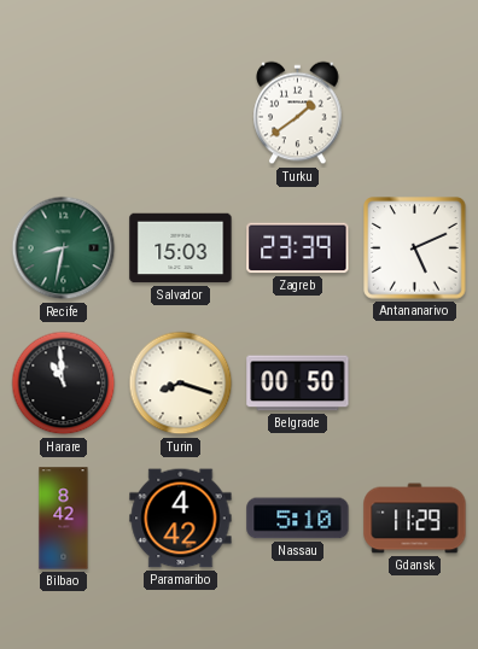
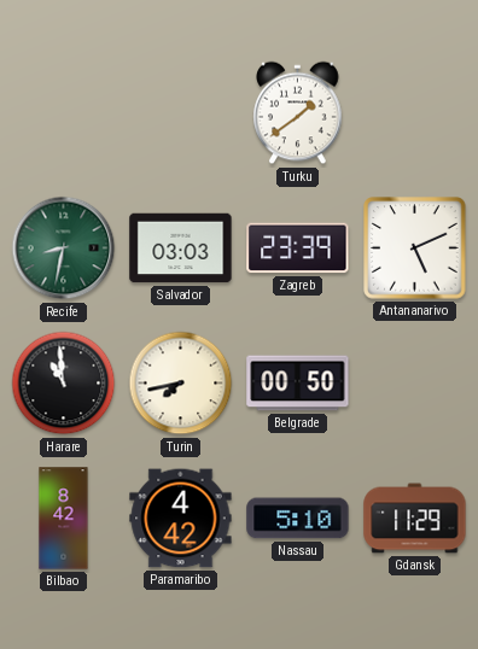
Salvador: 15:03 -> 03:03 (181, 249)
Turin: 8:18 -> 7:43 (181, 384)
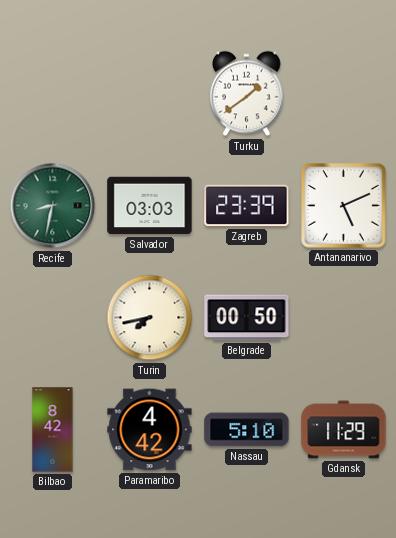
Harare: 10:59 -> none (64, 384)
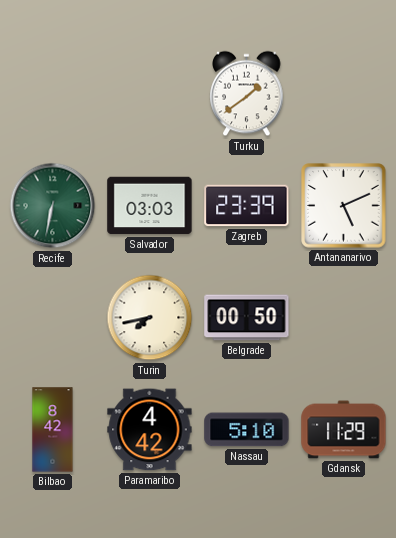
Recife: 8:32 -> 6:32 (53, 206)
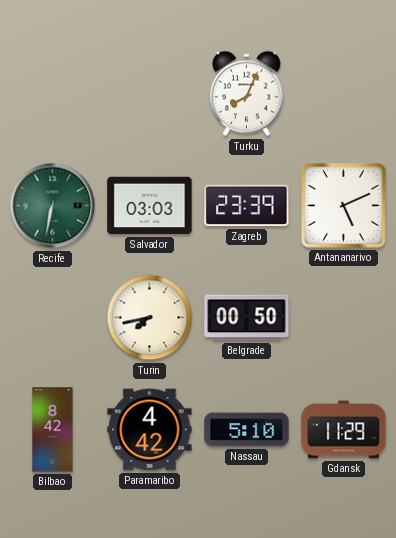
Turku: 1:39 -> 8:04 (247, 94)
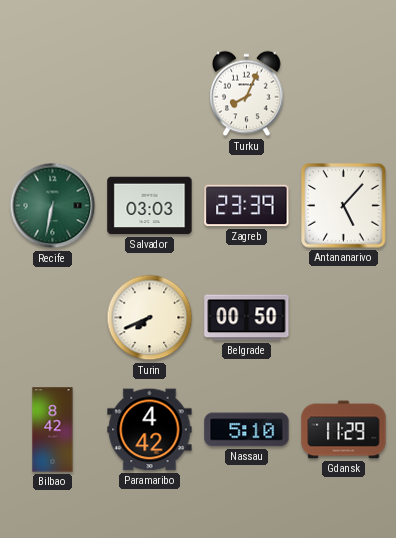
Antananarivo: 5:11 -> 5:07 (344, 206)
Turin: 7:43 -> 7:41 (150, 318)
